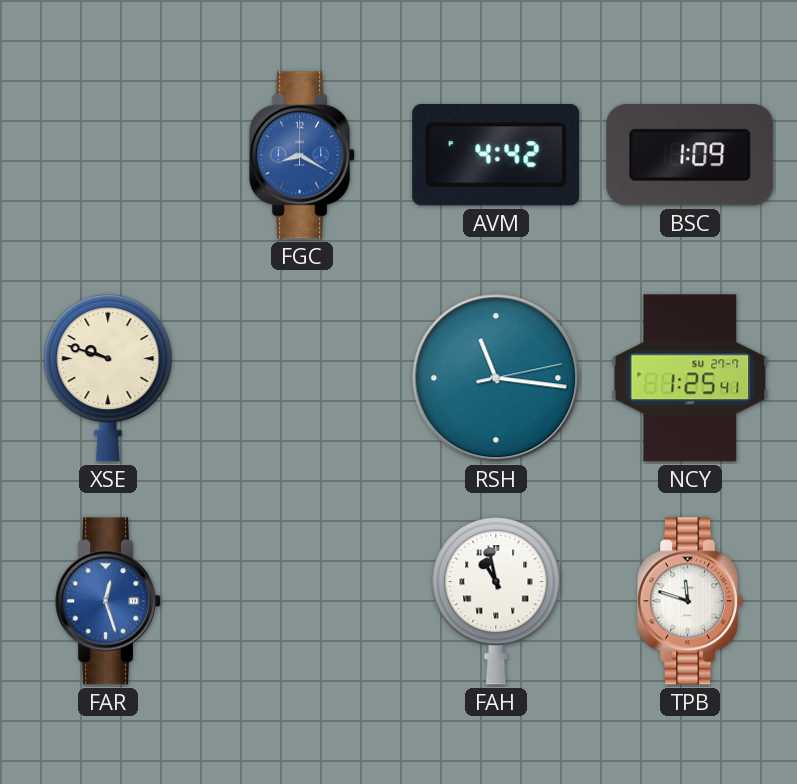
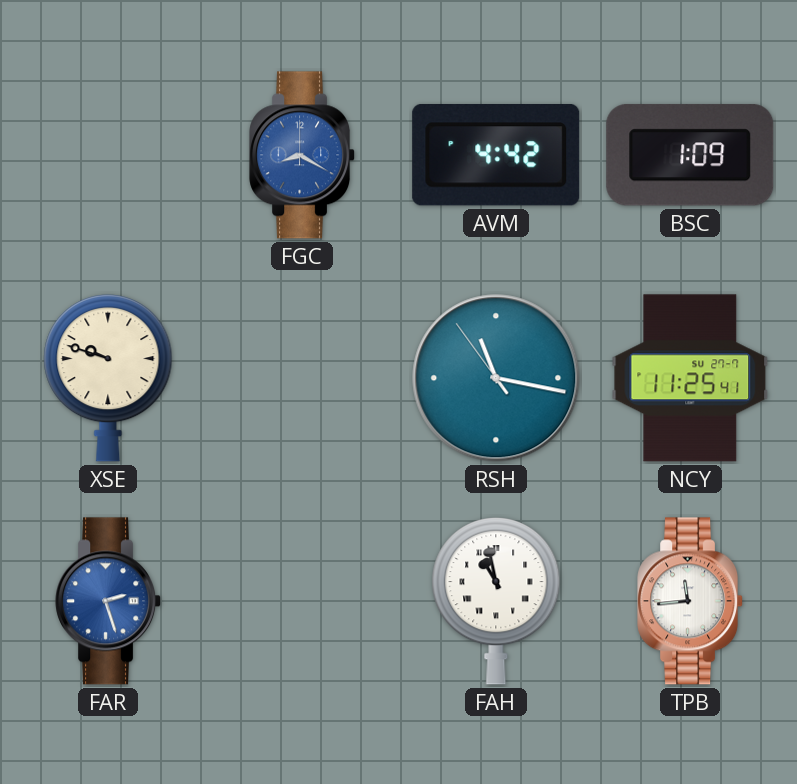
RSH: 11:16:13 -> 11:16:54 (496, 378)
NCY: 1:25 -> 11:25 (690, 378)
FAR: 12:27 -> 2:27 (109, 601)
TPB: 11:48 -> 11:44 (691, 601)
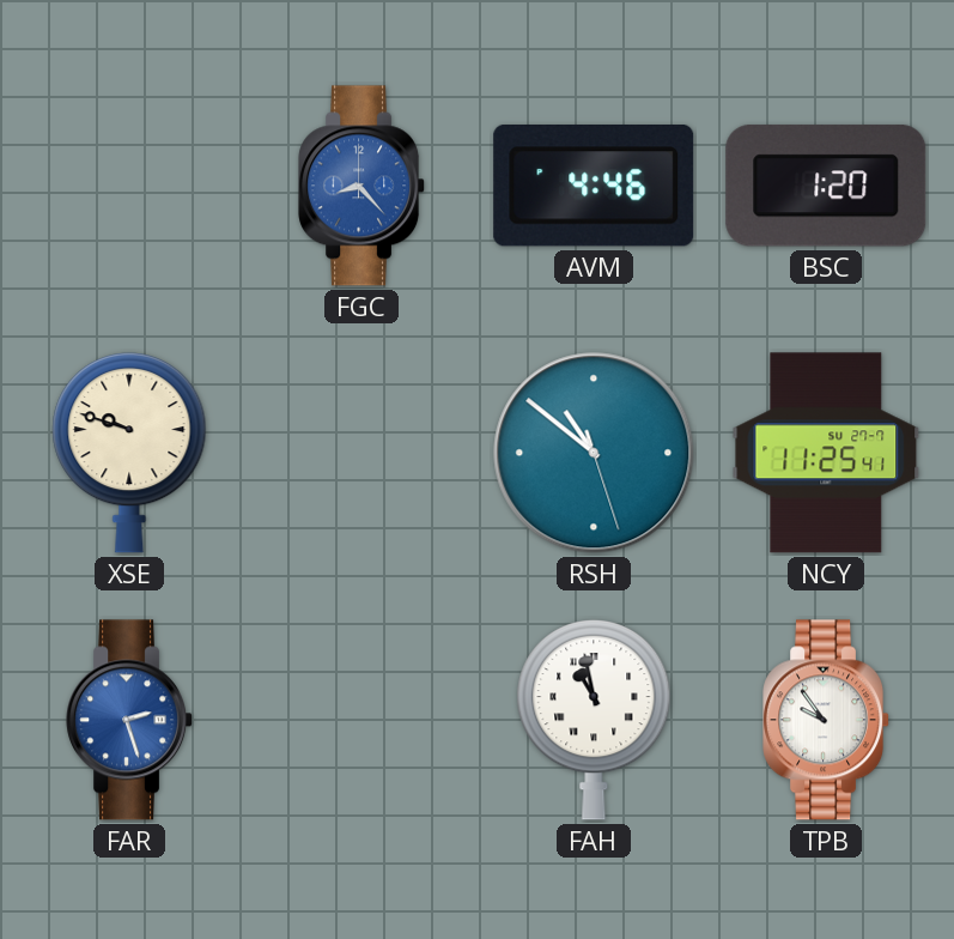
FGC: 8:20 -> 8:23 (363, 186)
AVM: 4:42 -> 4:46 (594, 187)
BSC: 1:09 -> 1:20 (826, 186)
RSH: 11:16 -> 10:51 (594, 453)
TPB: 11:44 -> 9:54 (827, 720)
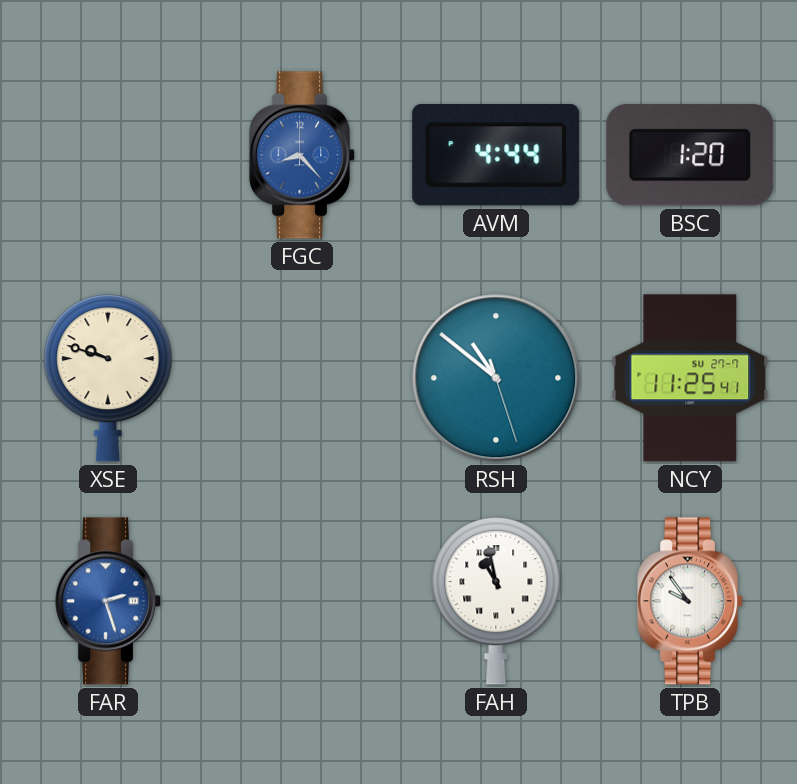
AVM: 4:46 -> 4:44 (496, 156)
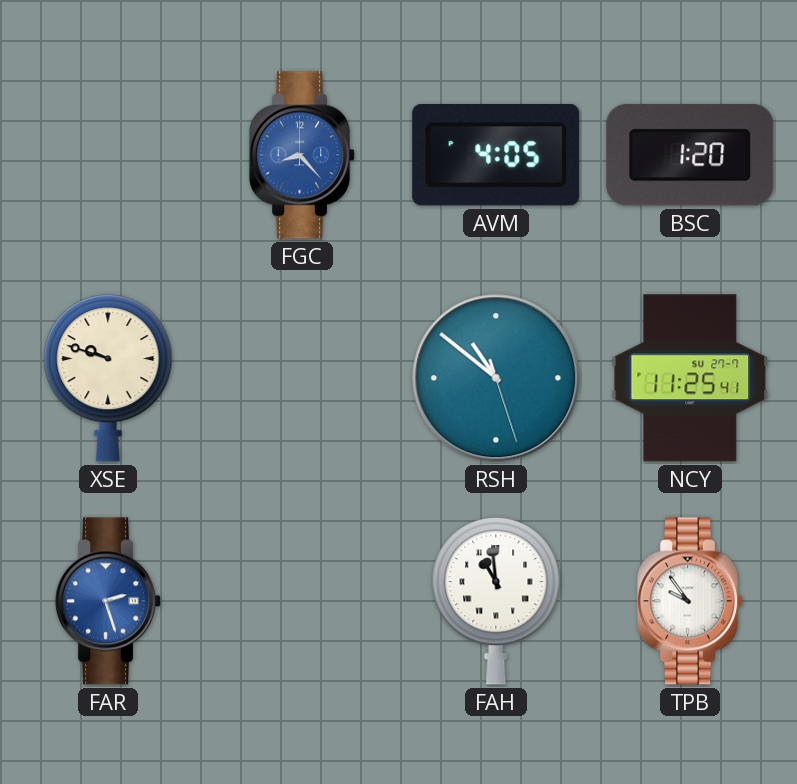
AVM: 4:44 -> 4:05 (496, 156)
FAH: 10:58 -> 10:59 (496, 601)
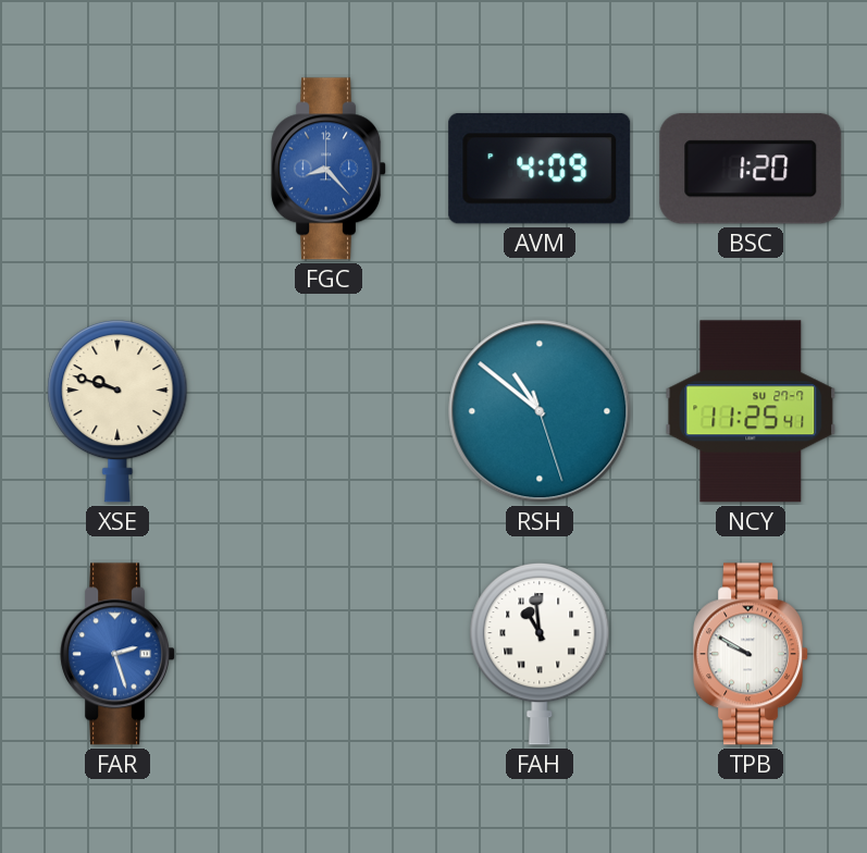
AVM: 4:05 -> 4:09 (540, 170)
TPB: 9:54 -> 9:50 (752, 654)
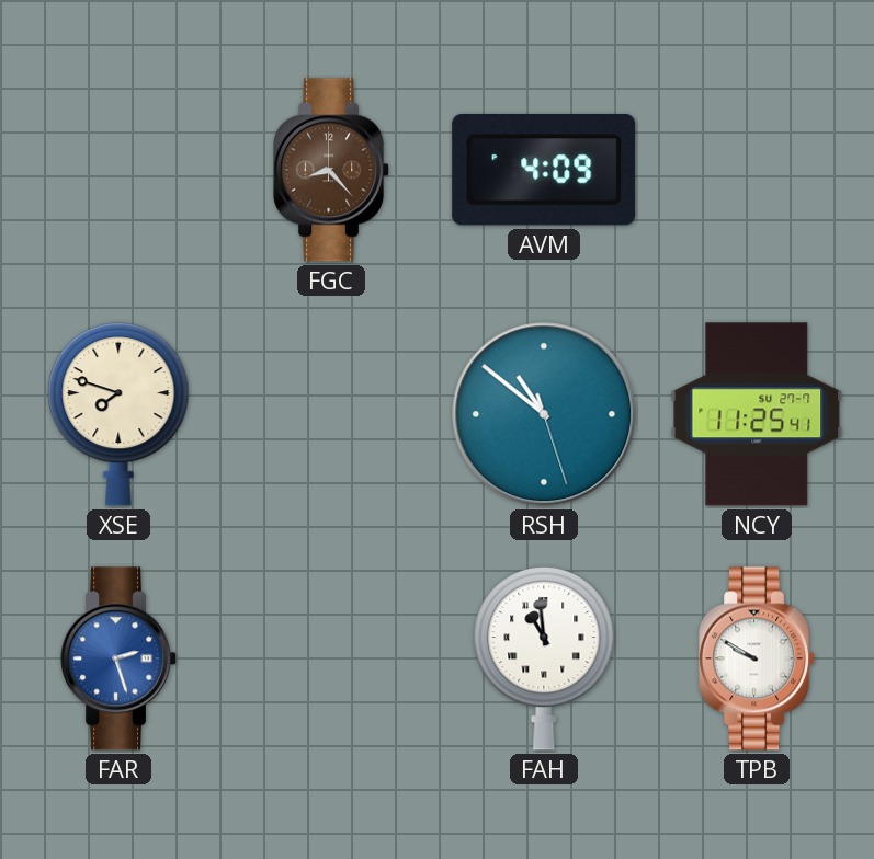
FGC dial: blue -> brown (332, 170)
BSC: 1:20 -> none (751, 169)
XSE: 9:48 -> 7:48 (118, 414)
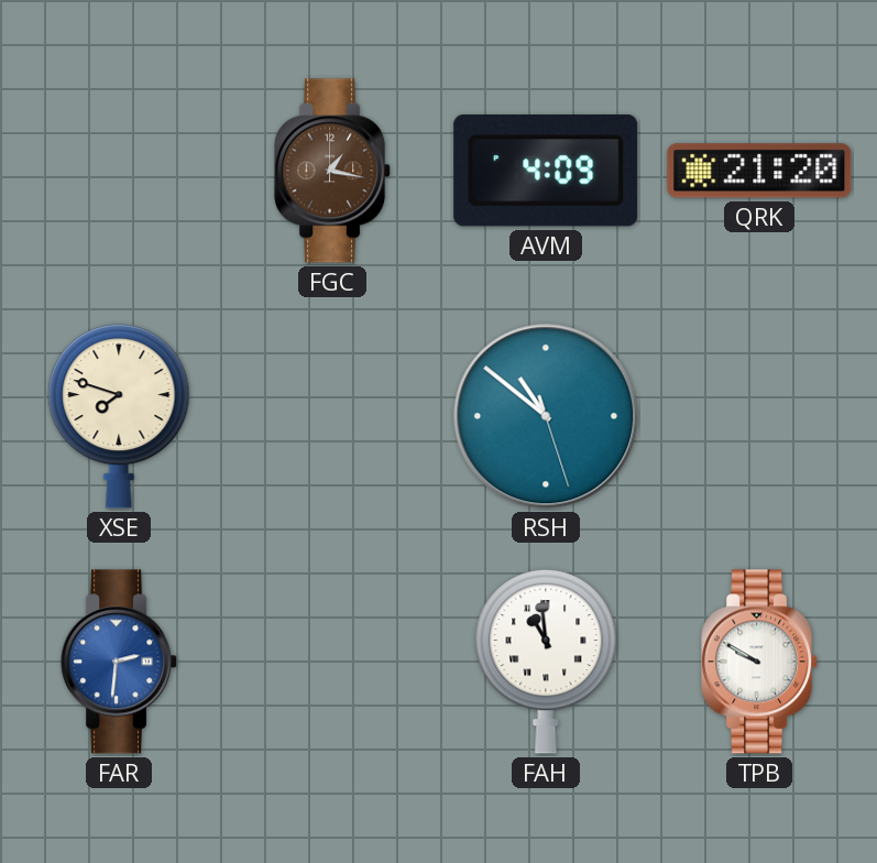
FGC: 8:23 -> 1:17 (333, 171)
QRK: none -> 21:20 (759, 171)
NCY: 11:25 -> none (757, 414)
FAR: 2:27 -> 2:31 (120, 662)
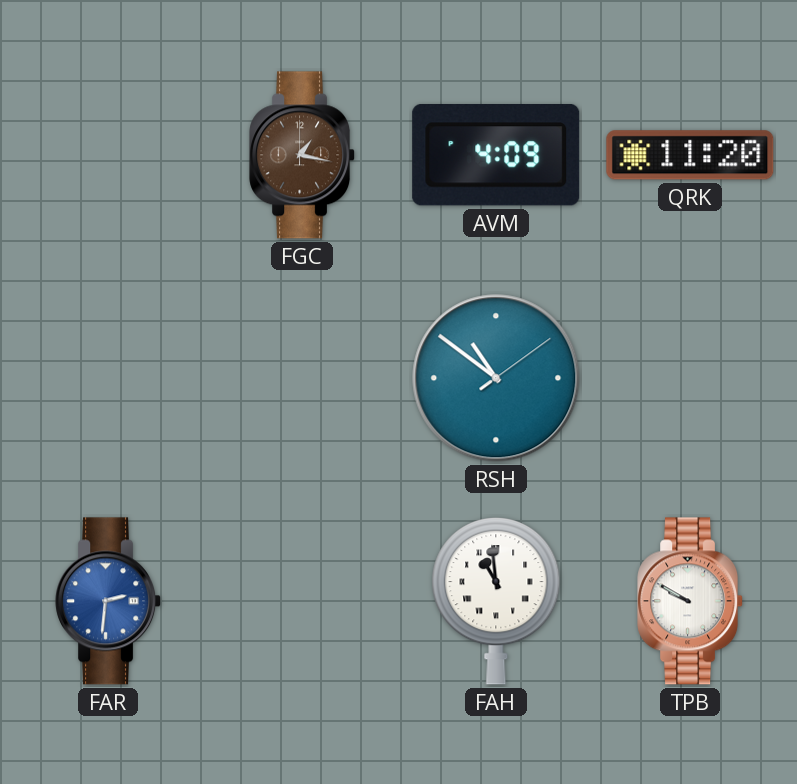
QRK: 21:20 -> 11:20 (690, 155)
XSE: 7:48 -> none (119, 416)
RSH: 10:51:27 -> 10:51:09 (496, 378)
